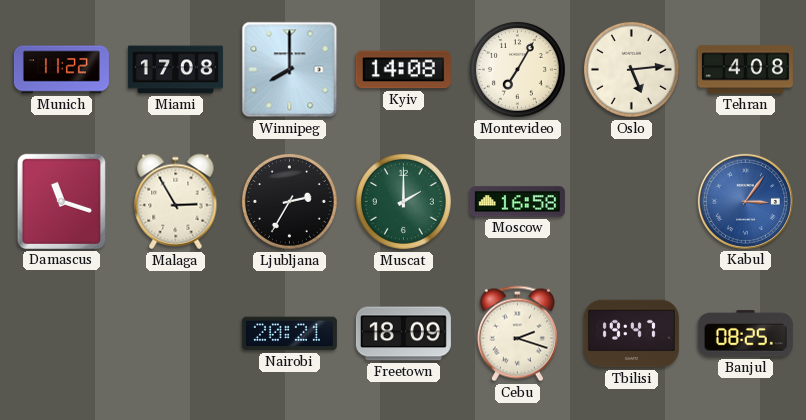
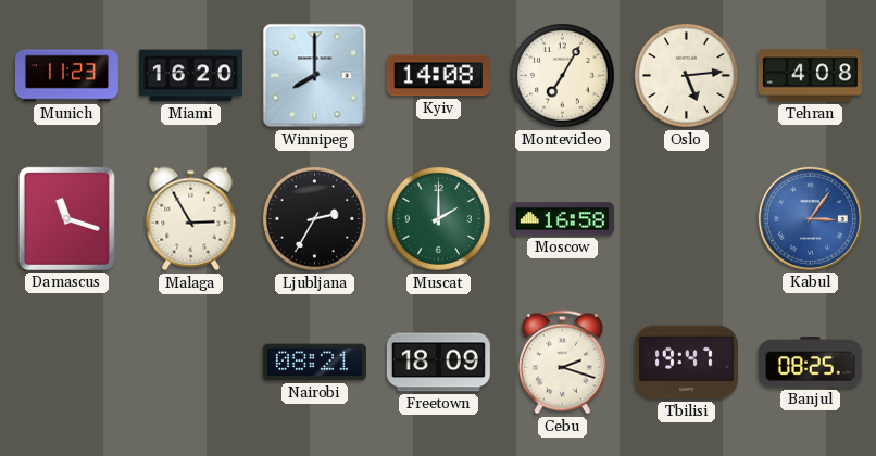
Munich: 11:22 -> 11:23 (66, 76)
Miami: 17:08 -> 16:20 (190, 76)
Nairobi: 20:21 -> 08:21 (314, 363)
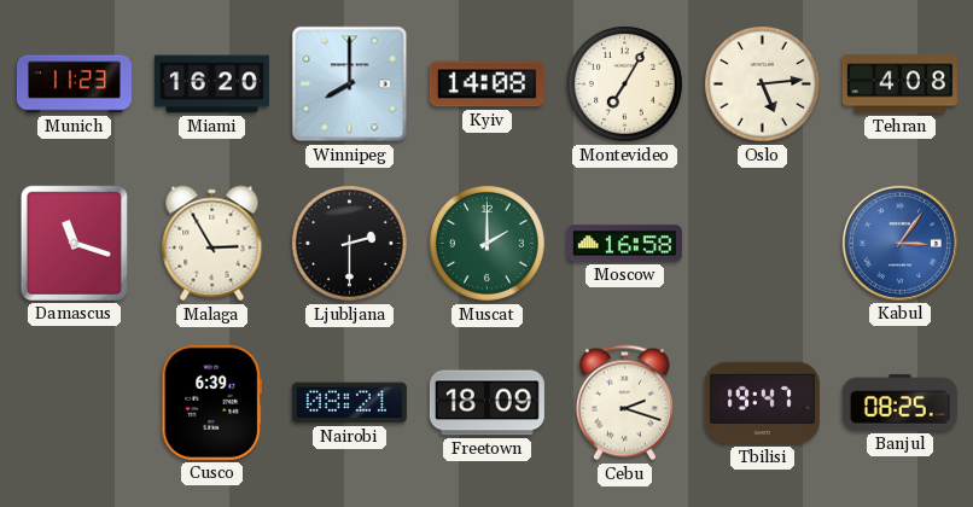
Ljubljana: 2:35 -> 2:30 (349, 243)
Cusco: none -> 6:39 (212, 402)
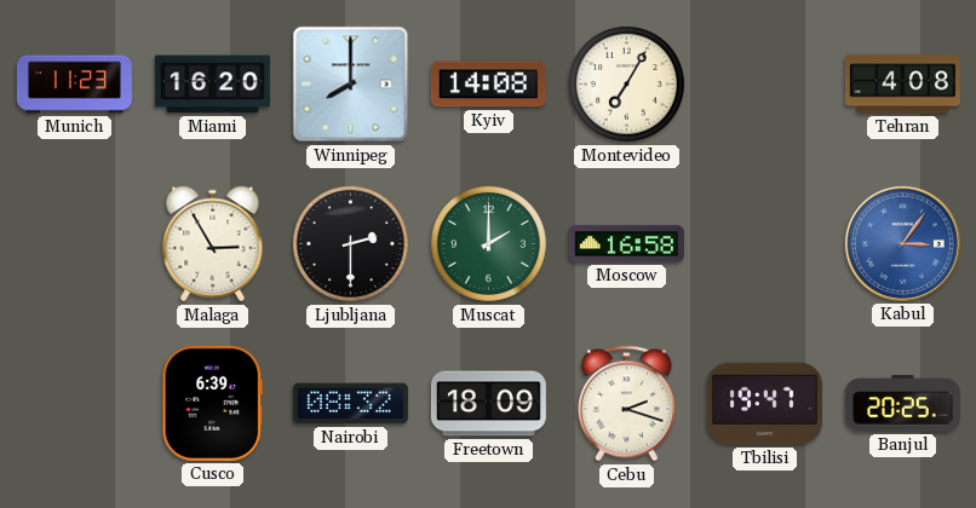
Oslo: 5:14 -> none (762, 83)
Damascus: 11:18 -> none (74, 243)
Nairobi: 08:21 -> 08:32 (350, 404)
Banjul: 08:25 -> 20:25 (902, 404)
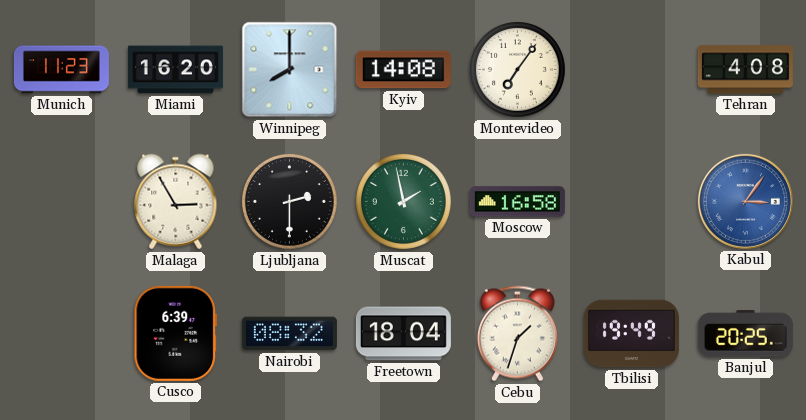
Montevideo: 7:05 -> 7:06 (517, 69)
Muscat: 2:00 -> 1:58 (403, 201)
Freetown: 18:09 -> 18:04 (403, 334)
Cebu: 2:18 -> 1:33 (517, 334)
Tbilisi: 19:47 -> 19:49 (631, 334)
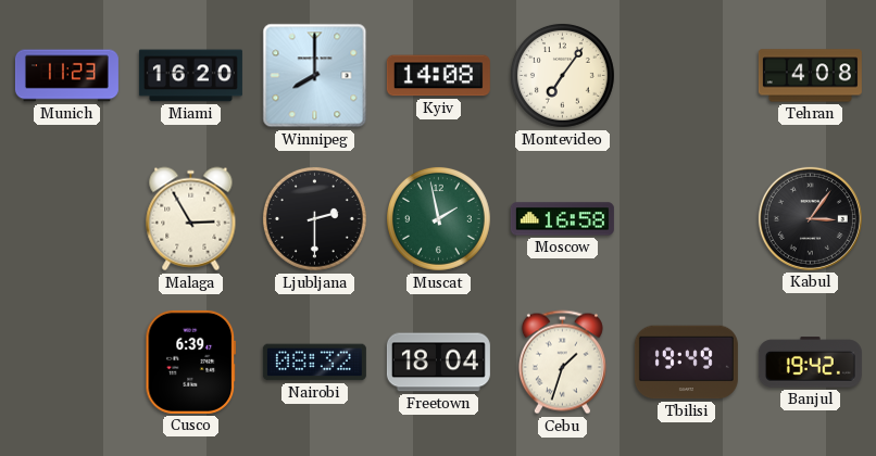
Kabul dial: blue -> black (810, 218)
Banjul: 20:25 -> 19:42 (810, 363)
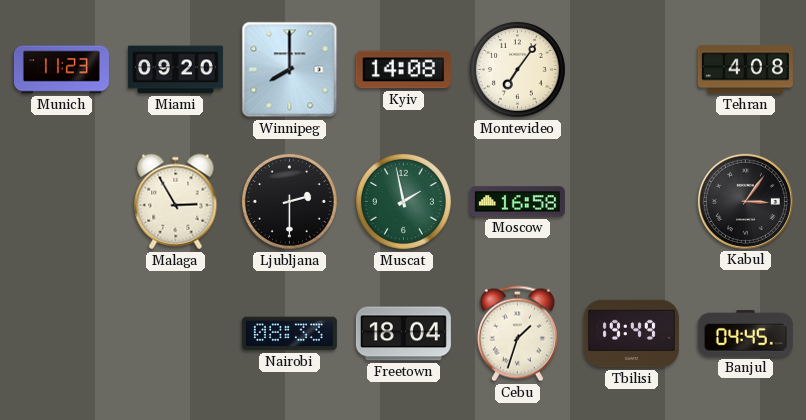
Miami: 16:20 -> 09:20 (175, 70)
Cusco: 6:39 -> none (191, 362)
Nairobi: 08:32 -> 08:33 (289, 334)
Banjul: 19:42 -> 04:45 (745, 334)
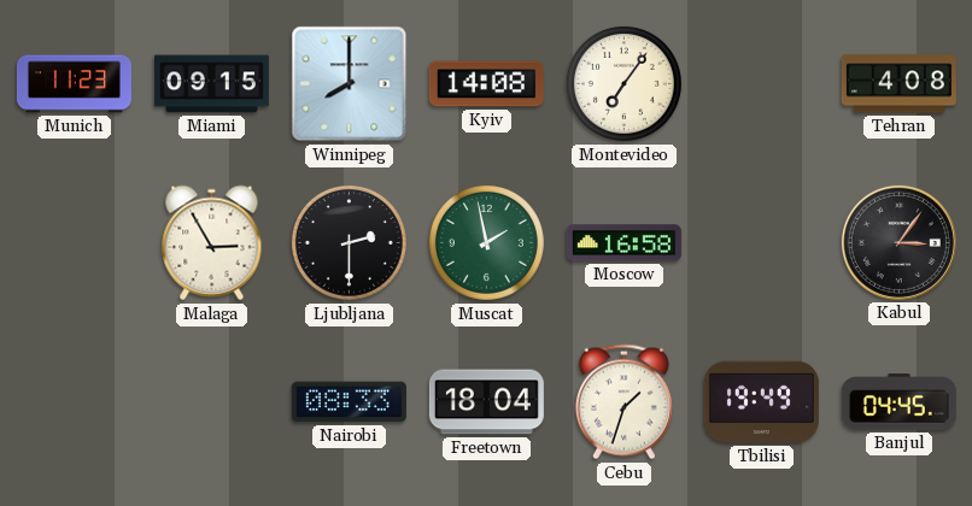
Miami: 09:20 -> 09:15 (211, 84)
